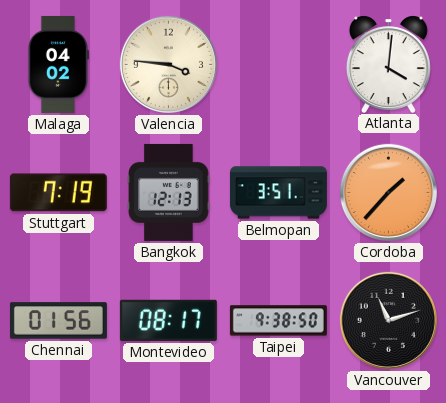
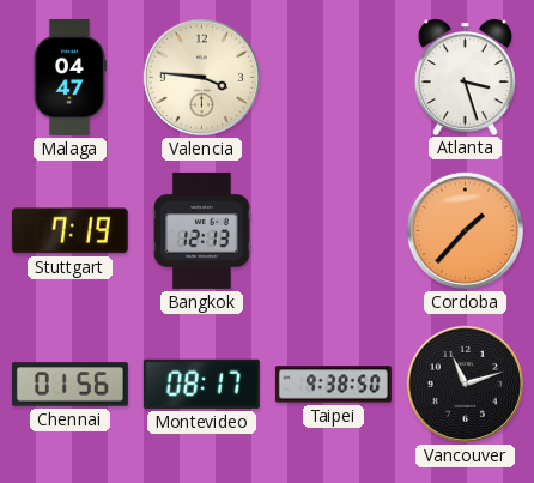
Malaga: 04:02 -> 04:47 (69, 77)
Atlanta: 4:01 -> 3:27 (465, 77)
Belmopan: 3:51 -> none (278, 193)
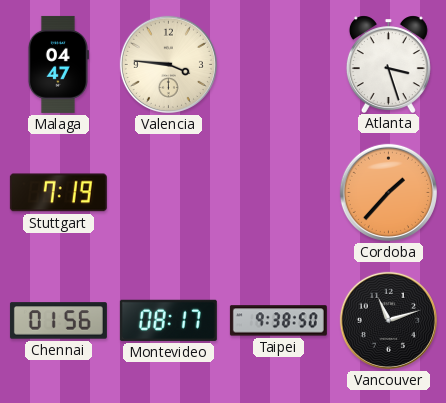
Bangkok: 12:13 -> none (202, 230)
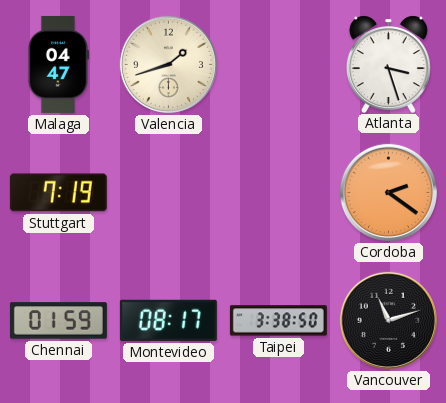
Valencia: 3:46 -> 1:42 (168, 64)
Cordoba: 1:37 -> 2:21 (388, 192)
Chennai: 01:56 -> 01:59 (58, 321)
Taipei: 9:38 -> 3:38 (278, 321)
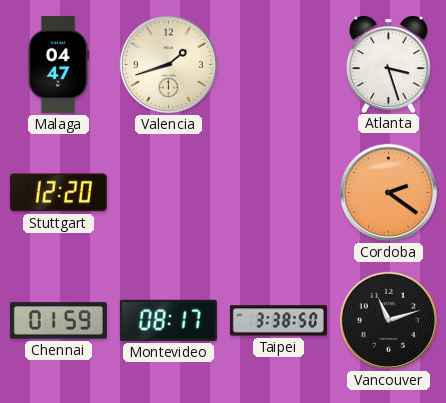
Stuttgart: 7:19 -> 12:20 (58, 193)
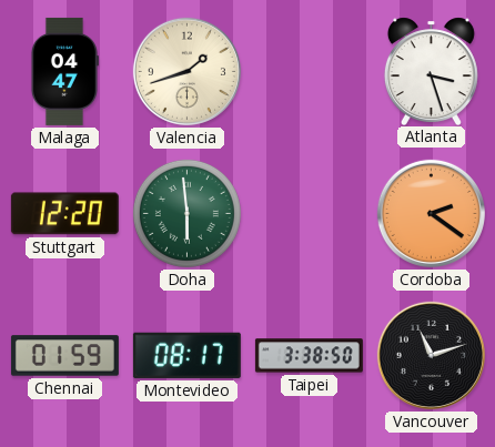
Doha: none -> 5:59 (186, 213)
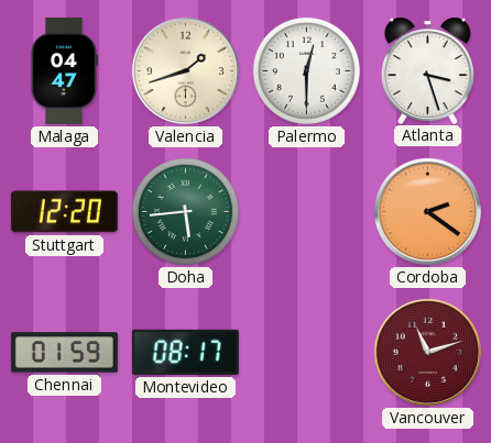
Palermo: none -> 12:30 (306, 70)
Doha: 5:59 -> 5:44 (185, 211)
Taipei: 3:38 -> none (309, 356)
Vancouver dial: black -> burgundy (427, 352)
